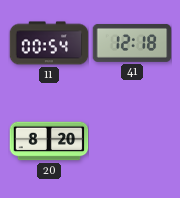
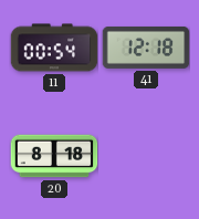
20: 8:20 -> 8:18 (54, 156)
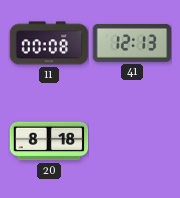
11: 00:54 -> 00:08 (49, 43)
41: 12:18 -> 12:13 (132, 43)
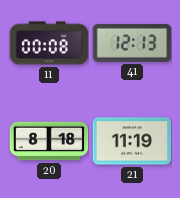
21: none -> 11:19 (132, 141)
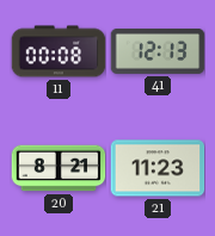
20: 8:18 -> 8:21 (59, 168)
21: 11:19 -> 11:23 (158, 168)
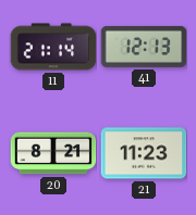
11: 00:08 -> 21:14 (53, 47)
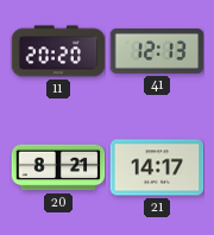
11: 21:14 -> 20:20 (58, 51)
21: 11:23 -> 14:17 (157, 167)
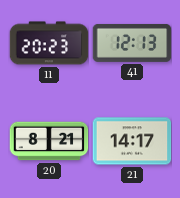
11: 20:20 -> 20:23 (49, 43)
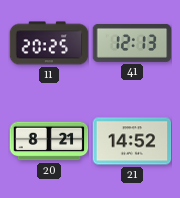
11: 20:23 -> 20:25 (49, 43)
21: 14:17 -> 14:52 (132, 141)
